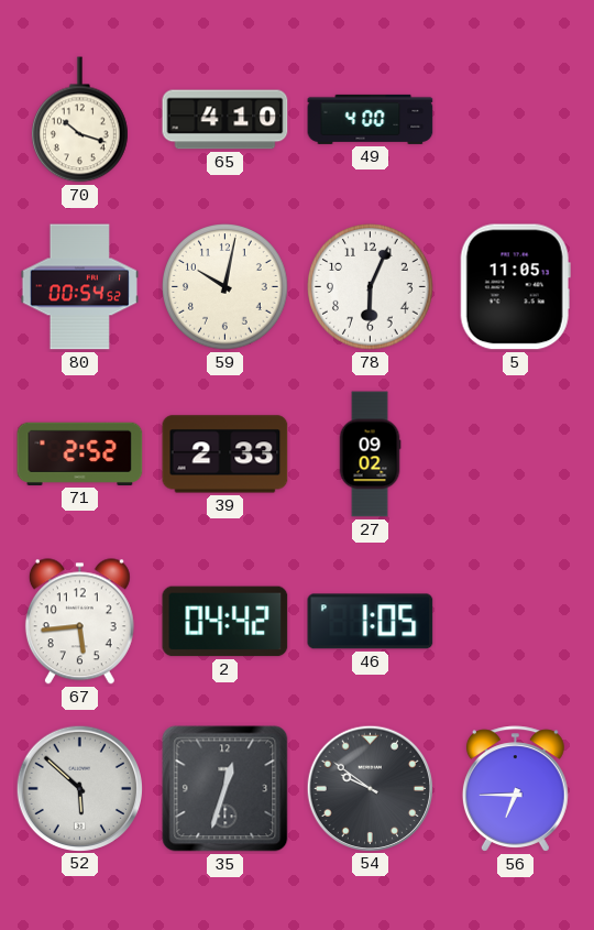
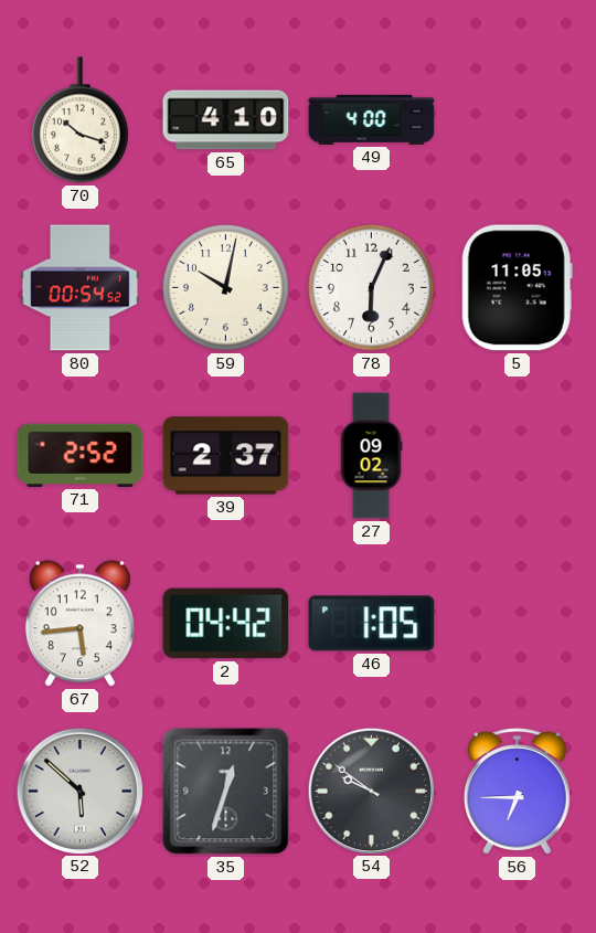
39: 2:33 -> 2:37 (226, 456)
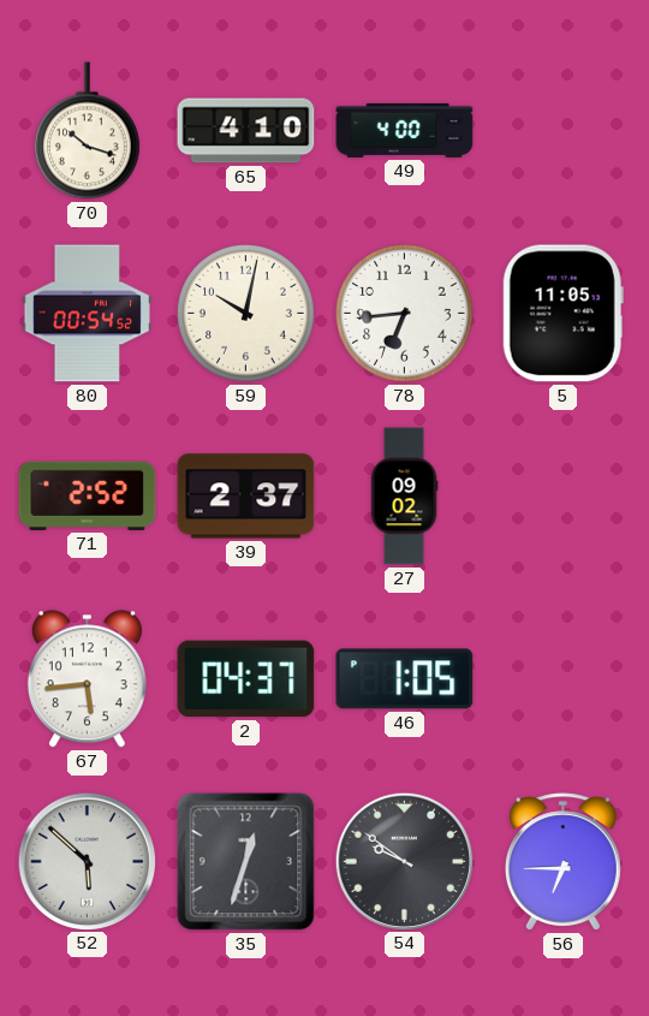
78: 6:04 -> 6:44 (405, 314)
2: 04:42 -> 04:37 (246, 679)
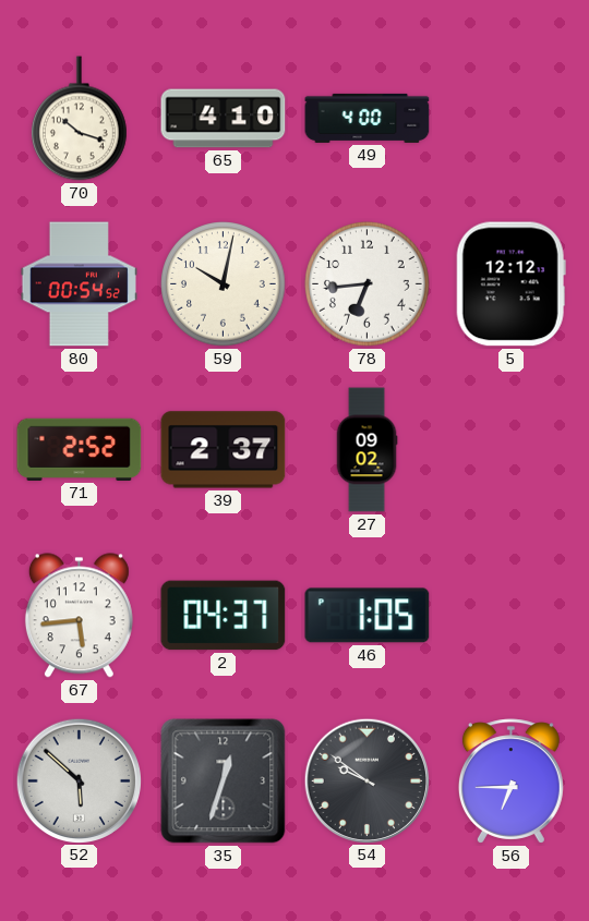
5: 11:05 -> 12:12 (510, 284)
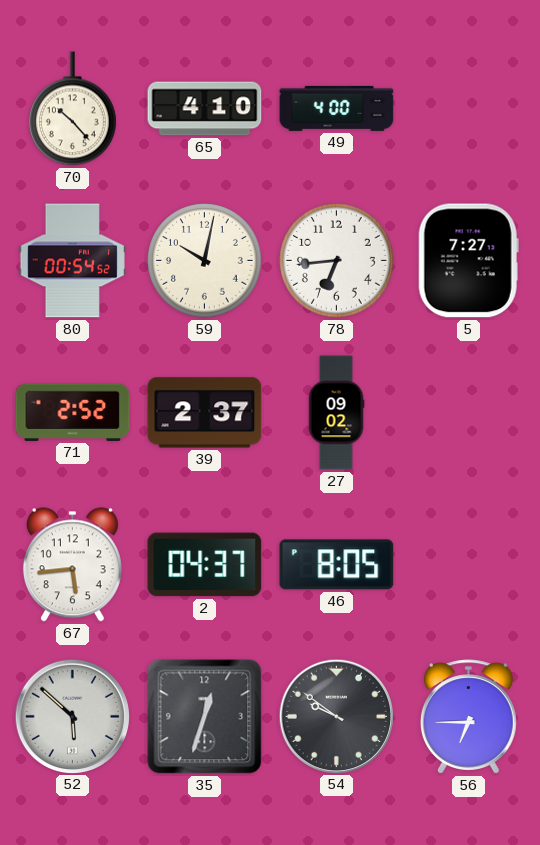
70: 10:18 -> 10:23 (73, 109)
5: 12:12 -> 7:27 (468, 261)
46: 1:05 -> 8:05 (337, 565)
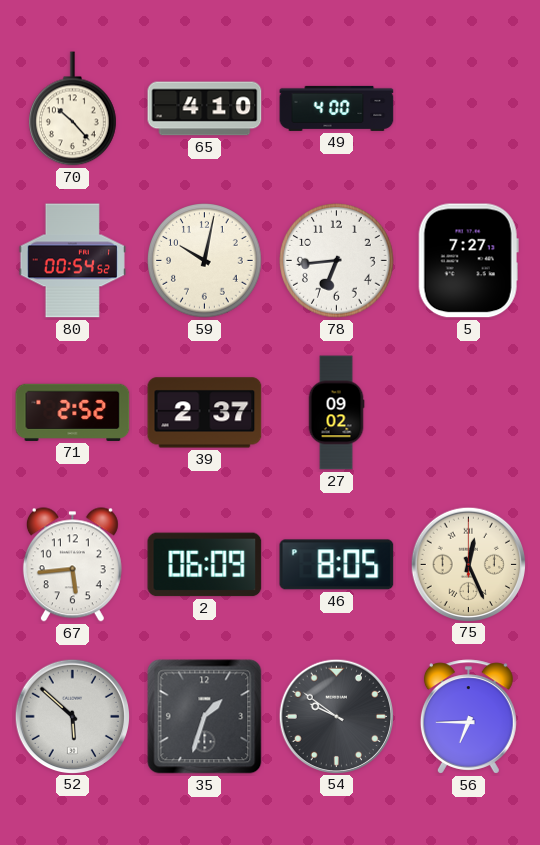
2: 04:37 -> 06:09 (205, 565)
75: none -> 12:26 (468, 564)
35: 12:33 -> 1:33 (205, 717)
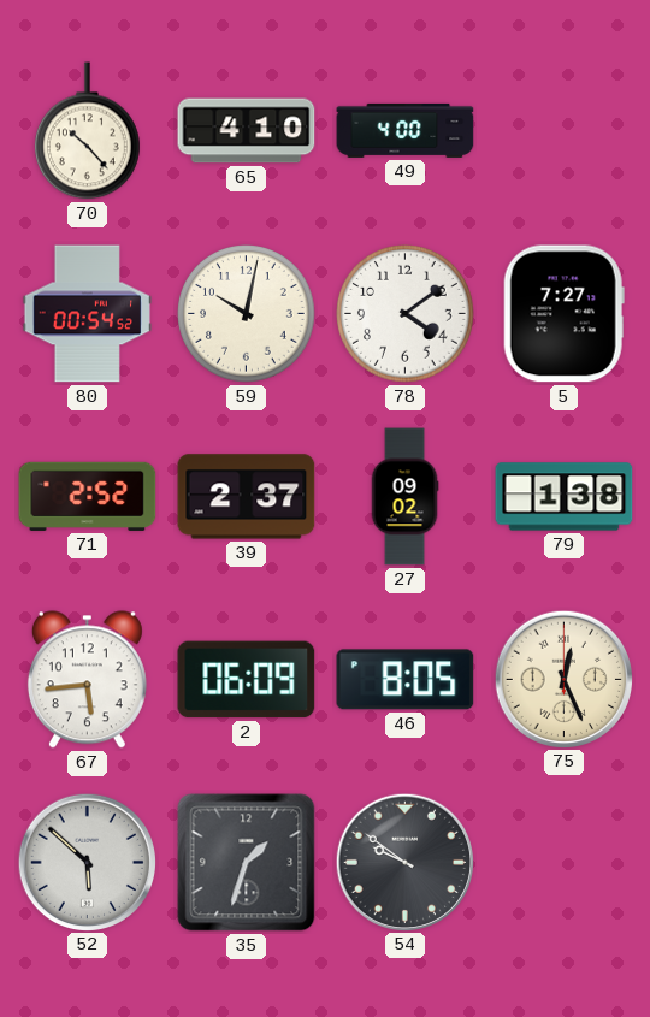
78: 6:44 -> 4:09 (406, 314)
79: none -> 1:38 (565, 497)
56: 6:45 -> none (468, 717)
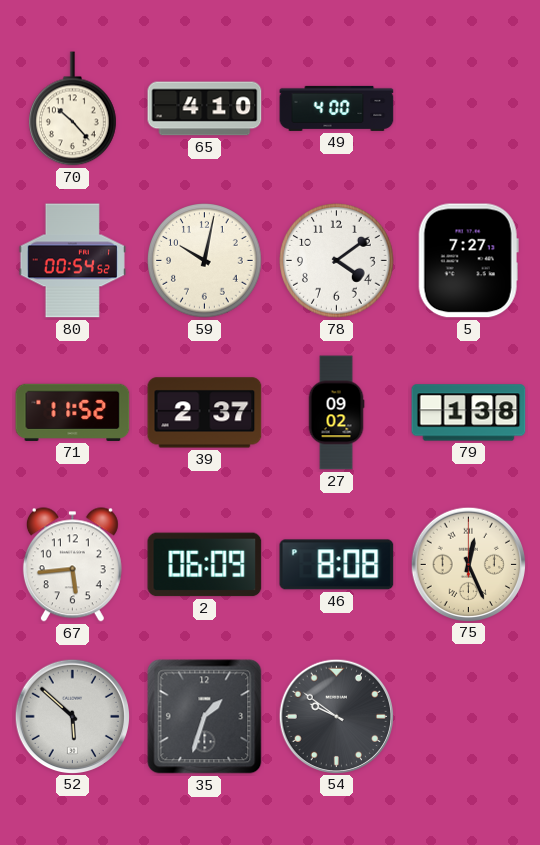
71: 2:52 -> 11:52 (73, 412)
46: 8:05 -> 8:08 (337, 565)
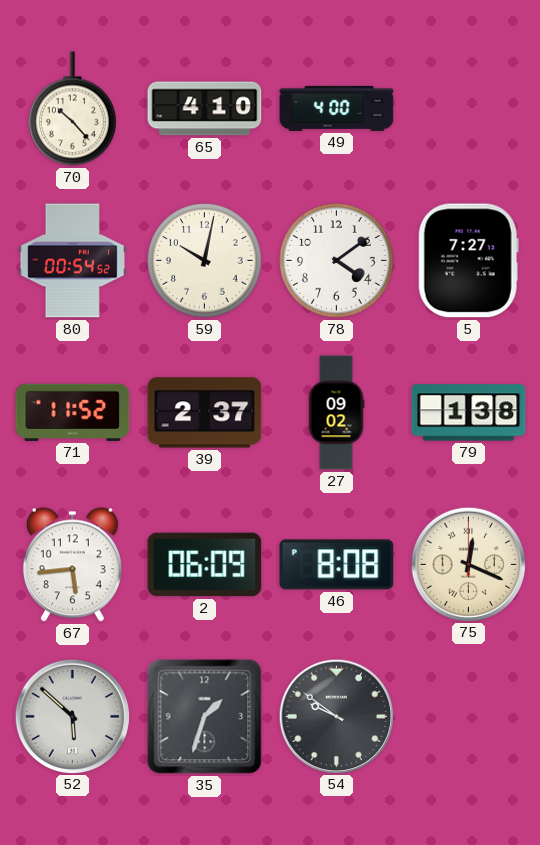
75: 12:26 -> 12:19 (468, 564)
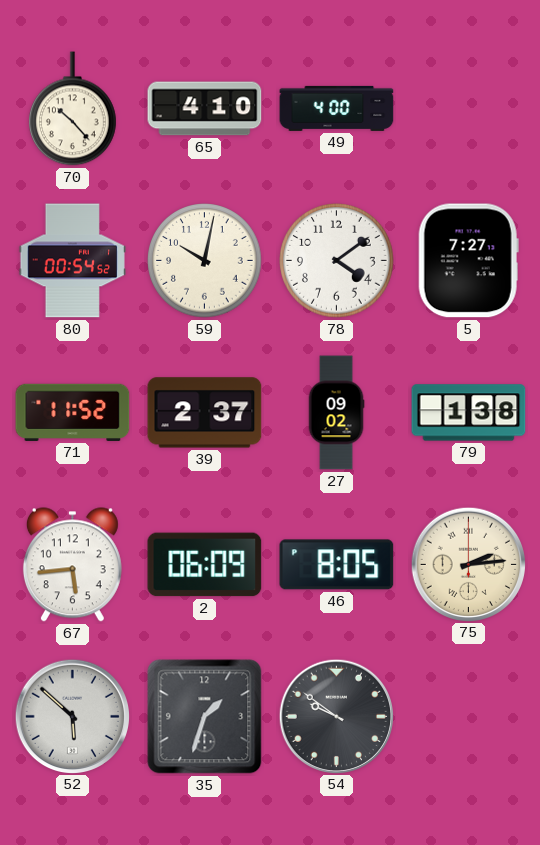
46: 8:08 -> 8:05 (337, 565)
75: 12:19 -> 2:14 (468, 564)
